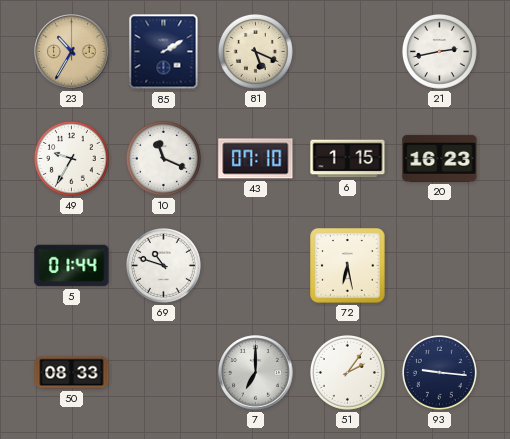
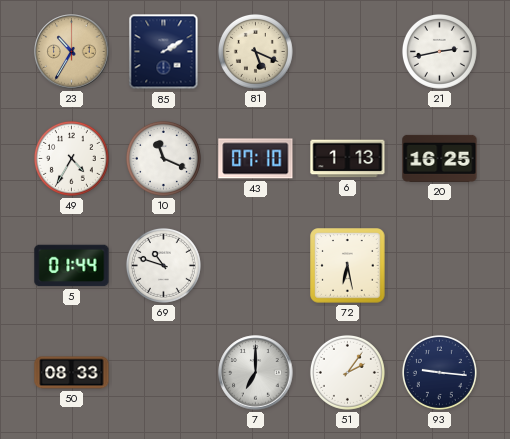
49: 9:35 -> 4:35 (71, 158)
6: 1:15 -> 1:13 (348, 159)
20: 16:23 -> 16:25 (440, 158)
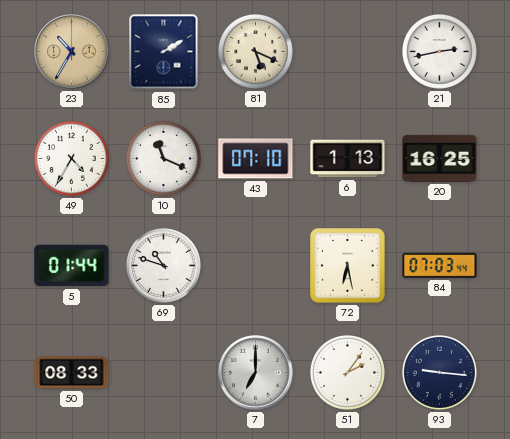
84: none -> 07:03 (440, 265)
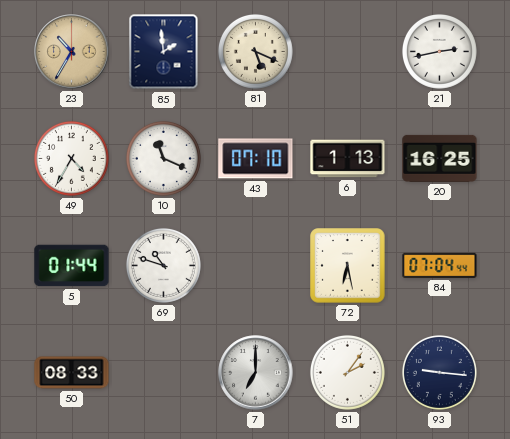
85: 2:10 -> 1:59 (164, 52)
84: 07:03 -> 07:04 (440, 265)
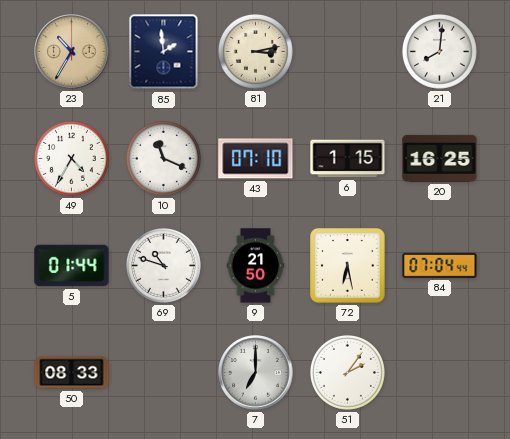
81: 5:19 -> 3:13 (255, 51)
21: 2:43 -> 8:01 (439, 51)
6: 1:13 -> 1:15 (348, 159)
9: none -> 21:50 (256, 266)
93: 9:16 -> none (439, 372)
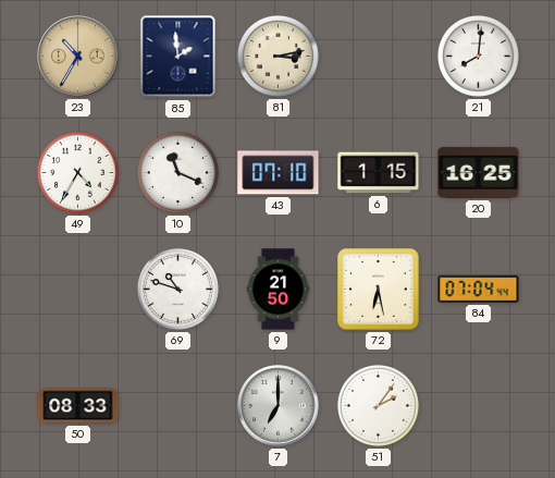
5: 01:44 -> none (72, 266)
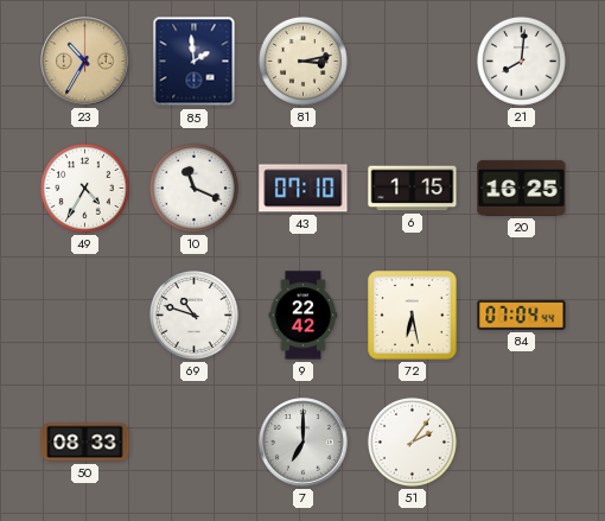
9: 21:50 -> 22:42 (304, 316)
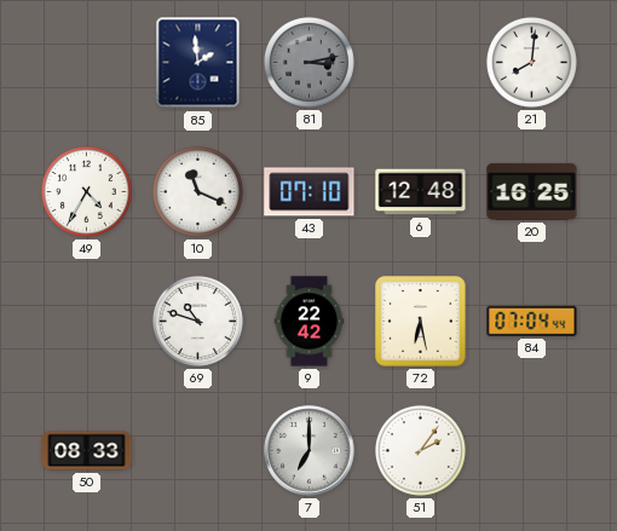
23: 10:35 -> none (85, 62)
81 dial: cream -> grey (308, 62)
6: 1:15 -> 12:48 (421, 192)
